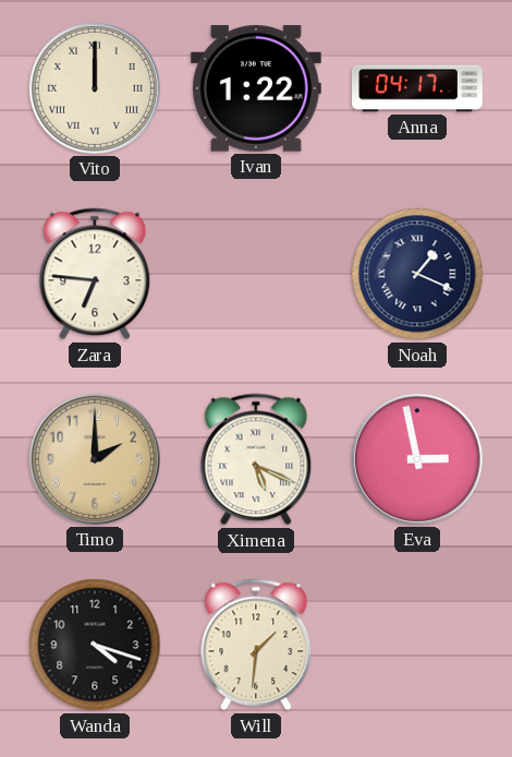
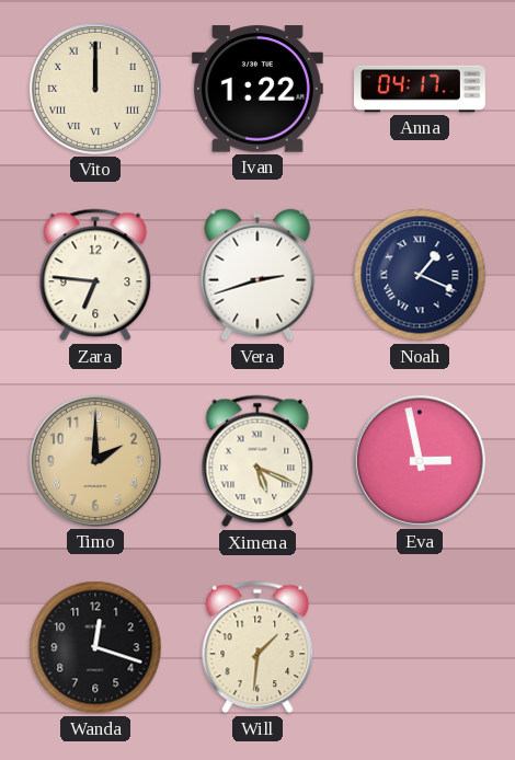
Vera: none -> 2:42 (257, 275)
Wanda: 4:18 -> 12:18 (95, 647)
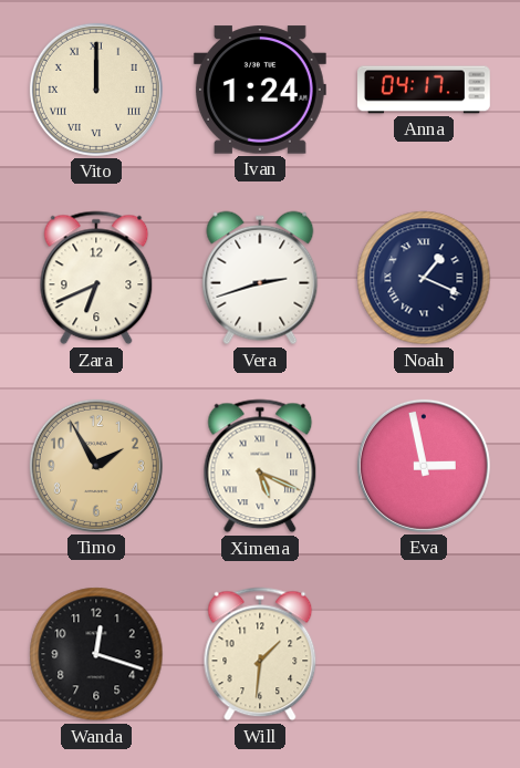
Ivan: 1:22 -> 1:24 (260, 90)
Zara: 6:46 -> 6:41 (96, 278)
Timo: 2:00 -> 1:55 (96, 466)
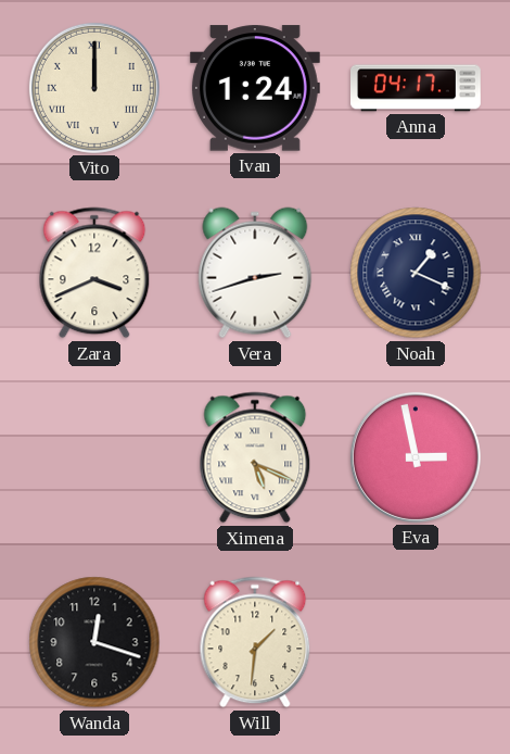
Zara: 6:41 -> 3:41 (94, 273)
Timo: 1:55 -> none (96, 466)
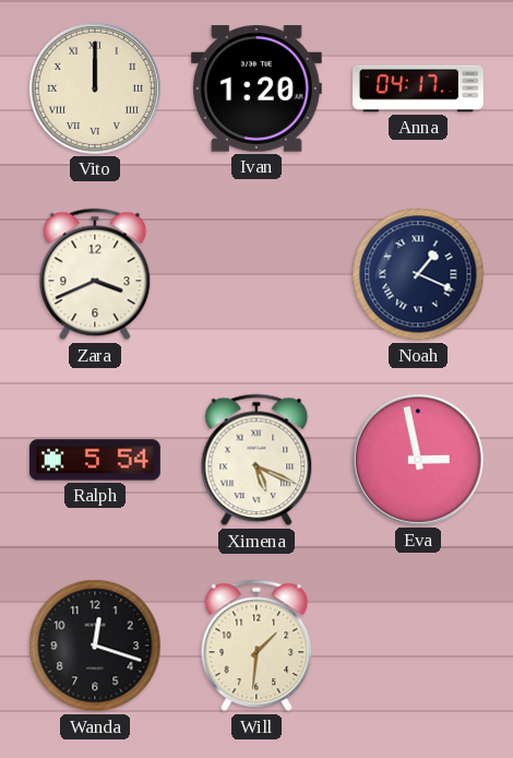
Ivan: 1:24 -> 1:20 (256, 88)
Vera: 2:42 -> none (255, 273)
Ralph: none -> 5:54 (95, 460)
